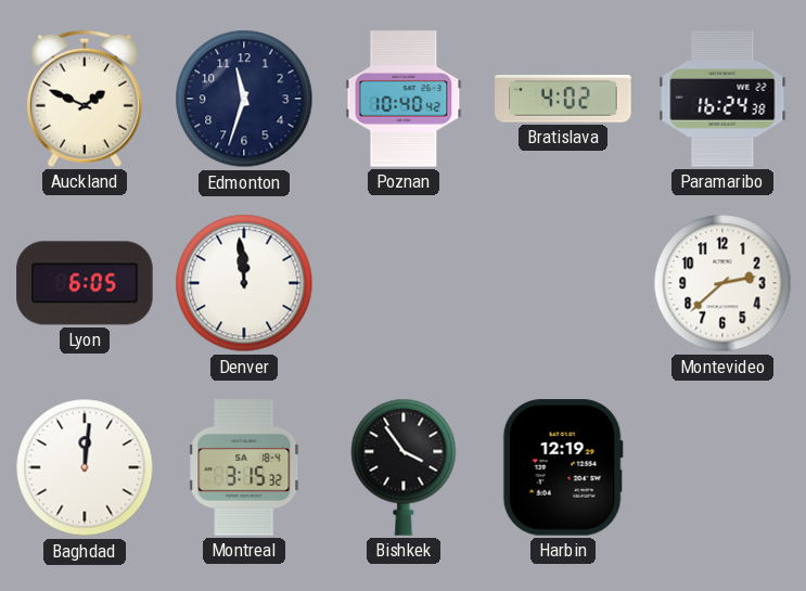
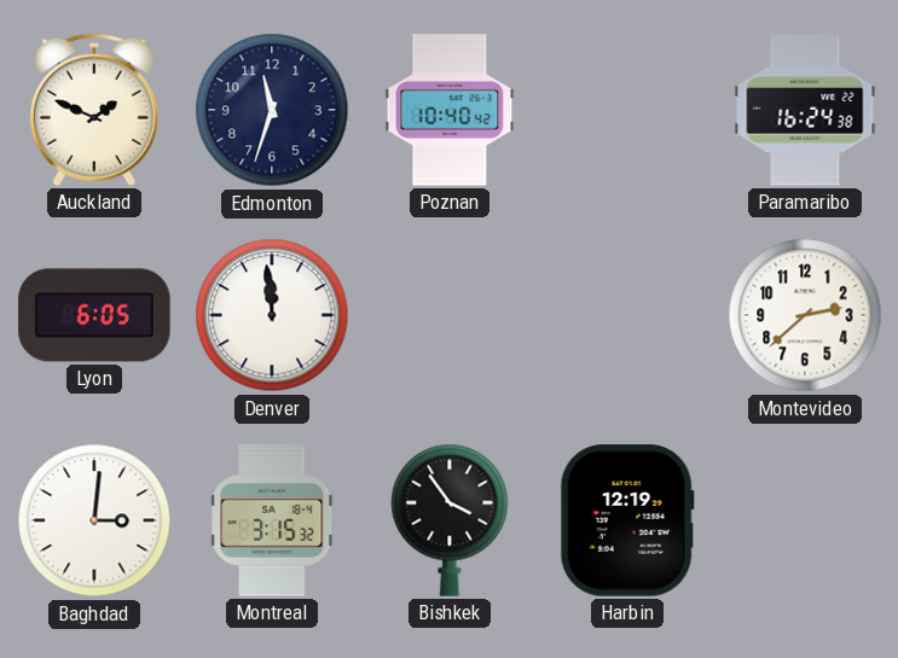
Bratislava: 4:02 -> none (563, 99)
Baghdad: 12:01 -> 3:01 (94, 520)
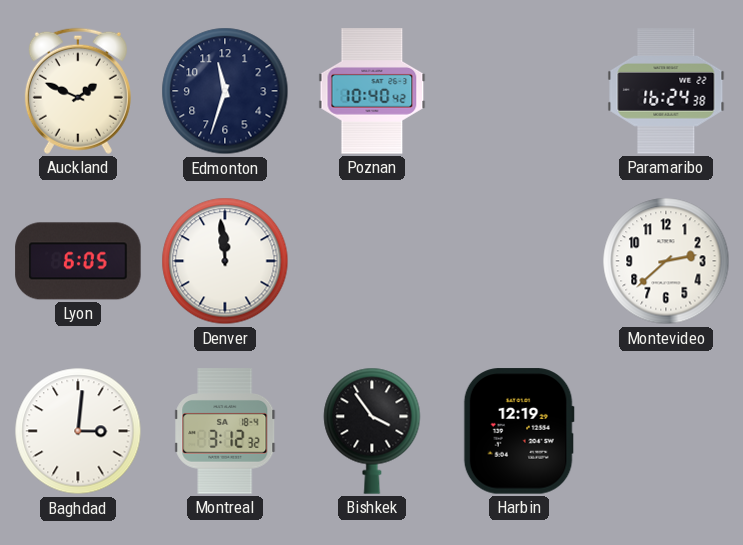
Montreal: 3:15 -> 3:12 (226, 431)
